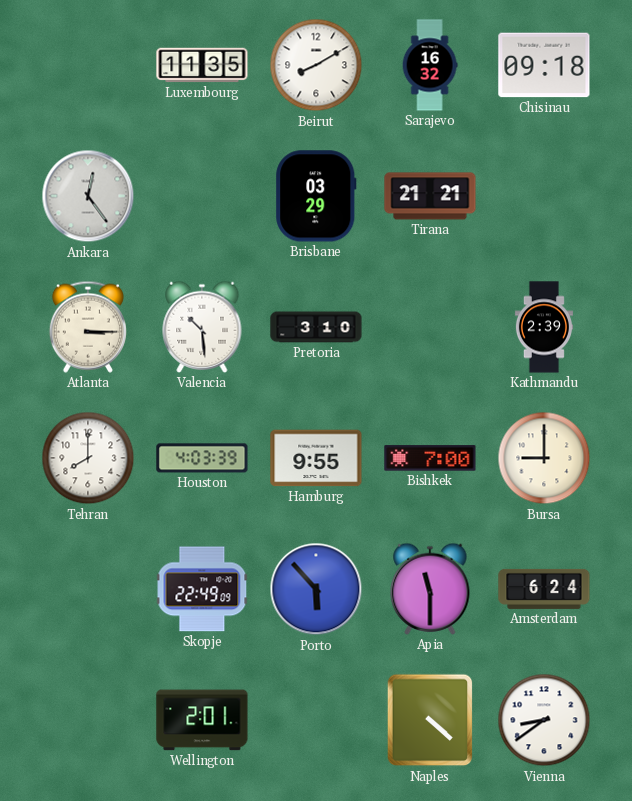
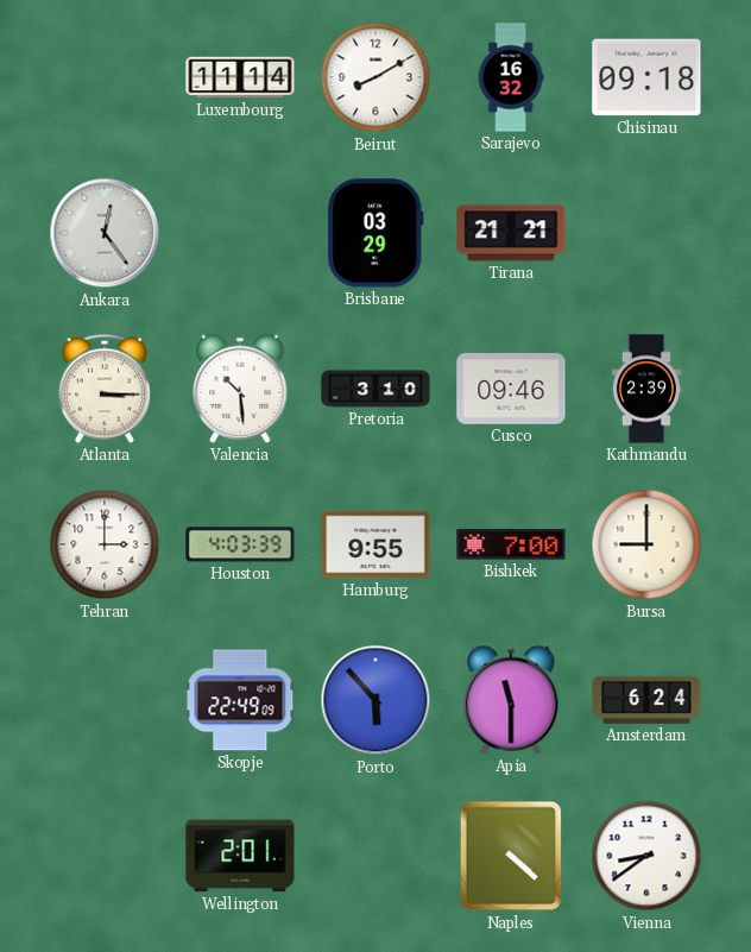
Luxembourg: 11:35 -> 11:14 (240, 77)
Cusco: none -> 09:46 (511, 390)
Tehran: 8:00 -> 3:00 (105, 544)
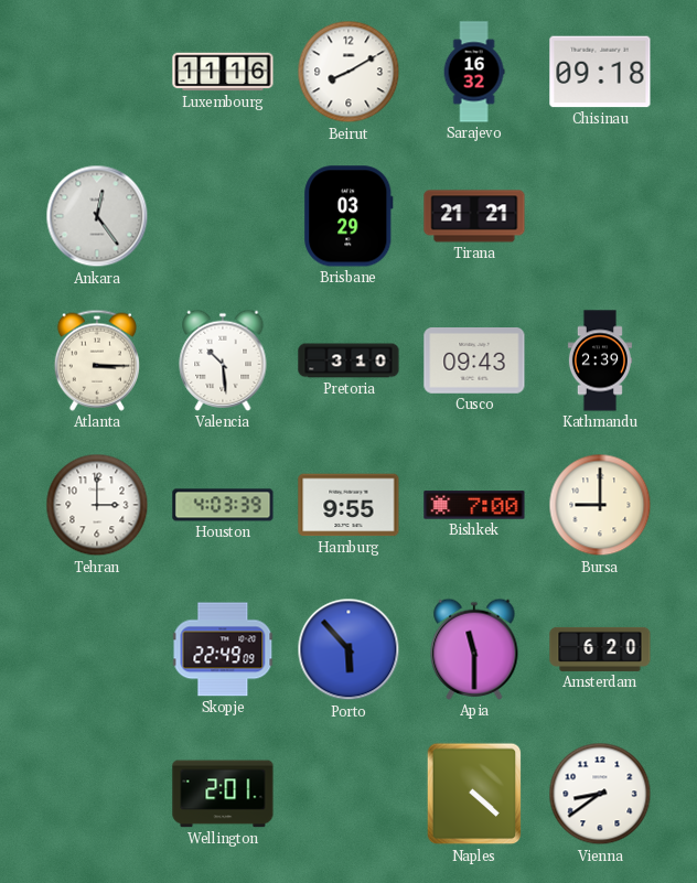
Luxembourg: 11:14 -> 11:16 (223, 72)
Cusco: 09:46 -> 09:43 (474, 362)
Amsterdam: 6:24 -> 6:20 (600, 649)
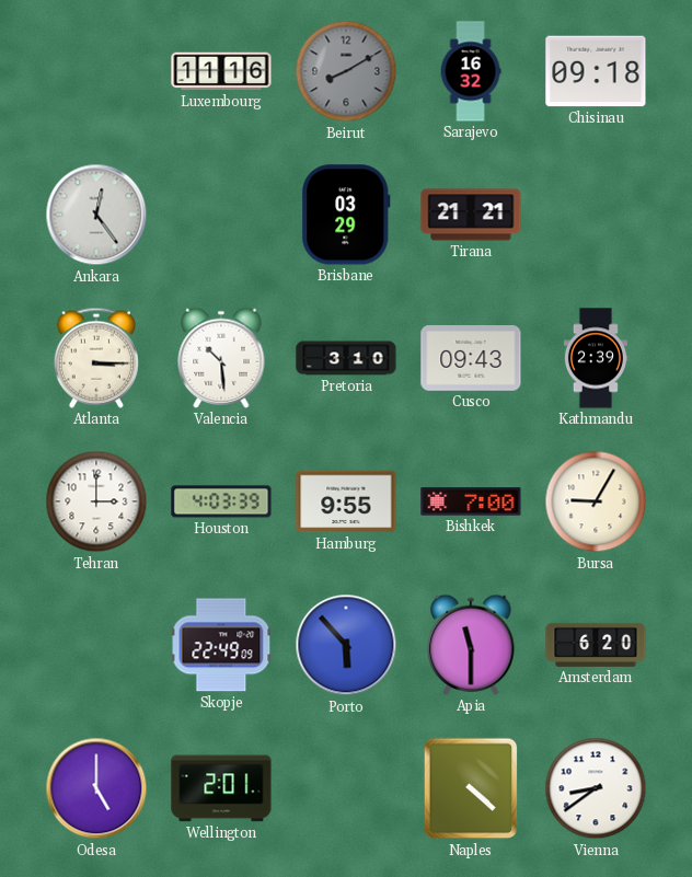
Beirut dial: white -> grey (346, 71)
Bursa: 9:00 -> 9:05 (596, 501)
Odesa: none -> 5:00 (96, 788)
